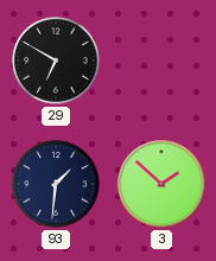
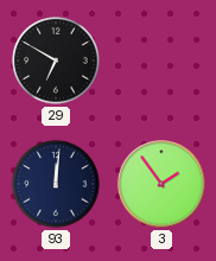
93: 1:31 -> 12:01 (56, 184)
3: 1:52 -> 1:54 (161, 184)
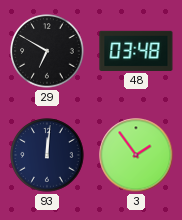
48: none -> 03:48 (136, 51)
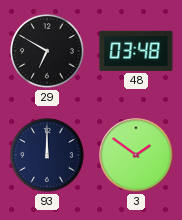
93: 12:01 -> 12:00 (47, 155)
3: 1:54 -> 1:51 (136, 155)
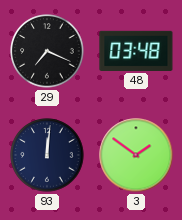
29: 6:50 -> 7:19 (47, 51)
93: 12:00 -> 12:01 (47, 155)
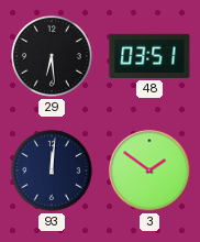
29: 7:19 -> 6:29 (52, 56)
48: 03:48 -> 03:51 (149, 56)
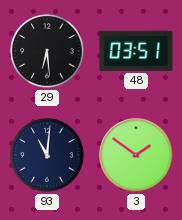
93: 12:01 -> 11:01 (47, 155)
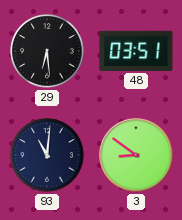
3: 1:51 -> 8:51 (136, 155)
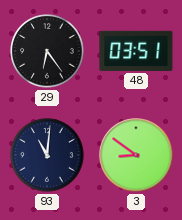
29: 6:29 -> 6:24 (47, 51)
